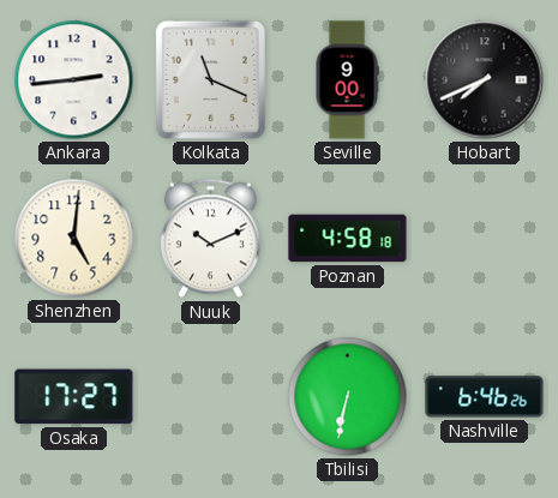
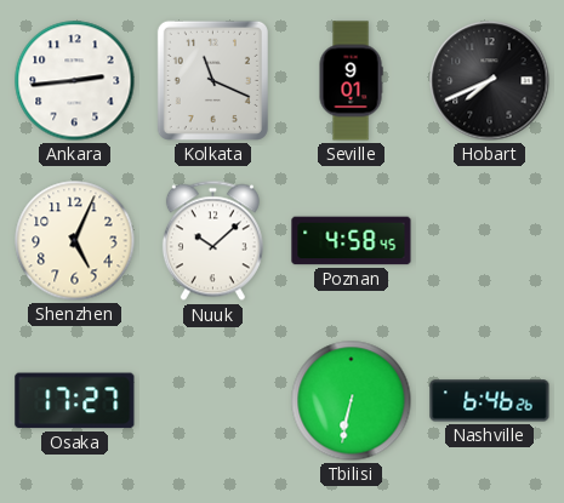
Seville: 9:00 -> 9:01 (351, 81)
Shenzhen: 5:01 -> 5:04 (75, 241)
Nuuk: 10:11 -> 10:08 (212, 241)
Poznan: 4:58:18 -> 4:58:45 (352, 241)
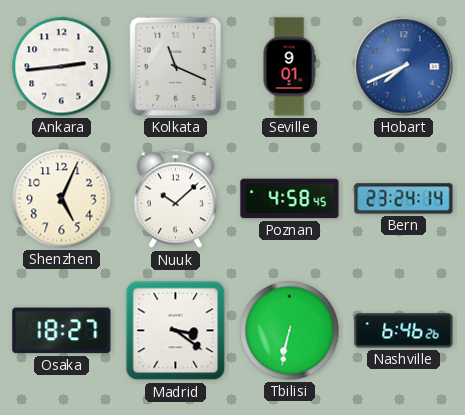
Hobart dial: black -> blue (404, 67)
Bern: none -> 23:24 (404, 199)
Osaka: 17:27 -> 18:27 (62, 331)
Madrid: none -> 3:21 (176, 331)
